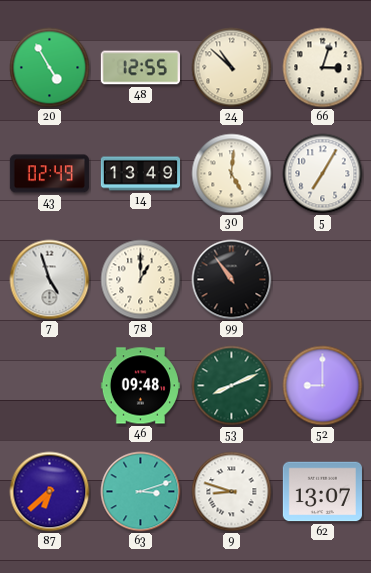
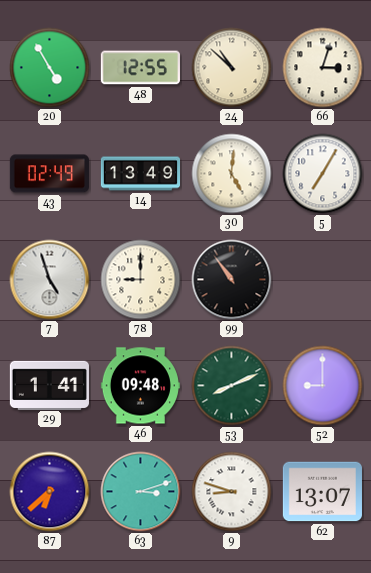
78: 1:00 -> 9:00 (141, 280)
29: none -> 1:41 (49, 385)
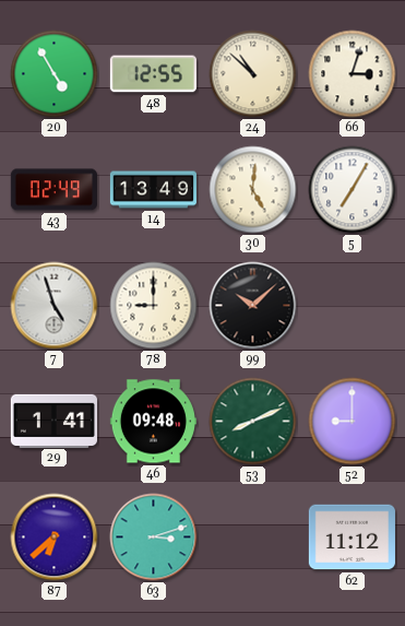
99: 10:54 -> 10:08 (253, 306)
9: 8:48 -> none (232, 492)
62: 13:07 -> 11:12 (352, 538)
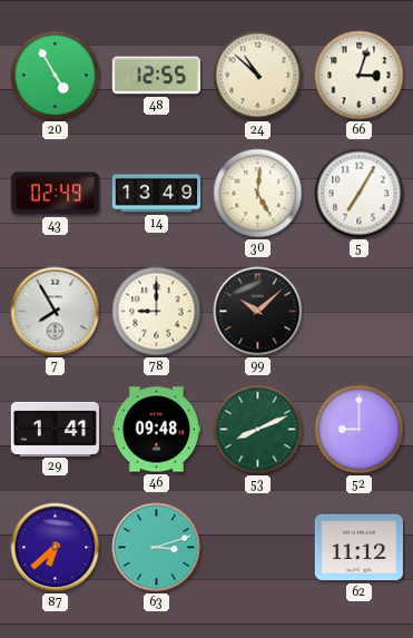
7: 4:57 -> 7:55 (56, 312)
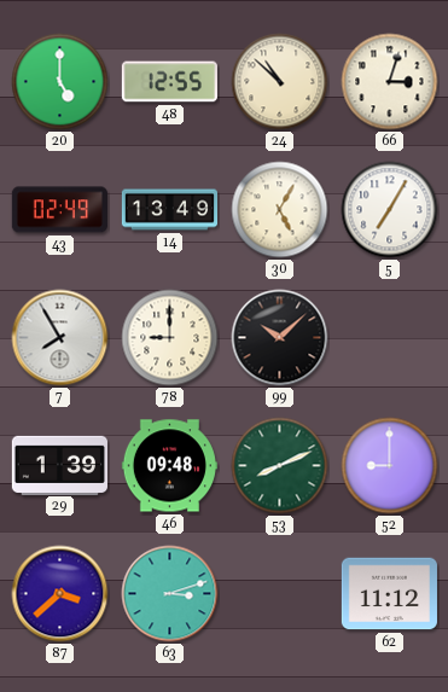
20: 4:55 -> 5:00 (60, 82)
30: 5:01 -> 5:05 (280, 210)
29: 1:41 -> 1:39 (59, 465)
87: 6:38 -> 3:38 (60, 594)
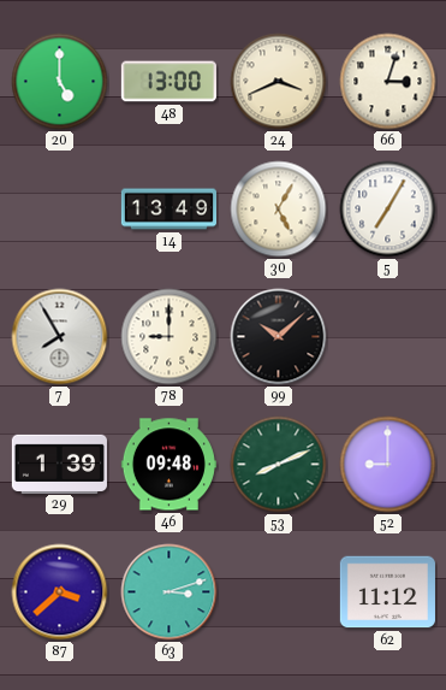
48: 12:55 -> 13:00 (168, 82)
24: 10:52 -> 3:41 (279, 82)
43: 02:49 -> none (59, 210)
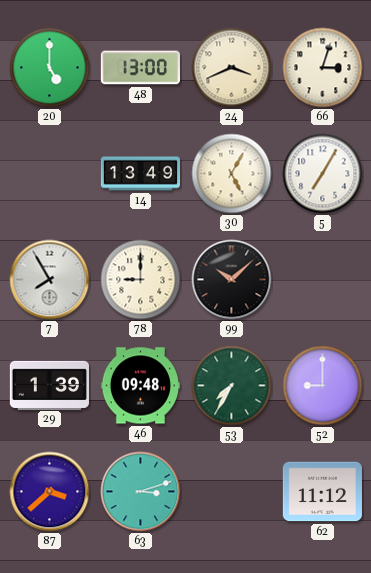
53: 8:11 -> 7:35 (232, 386)
